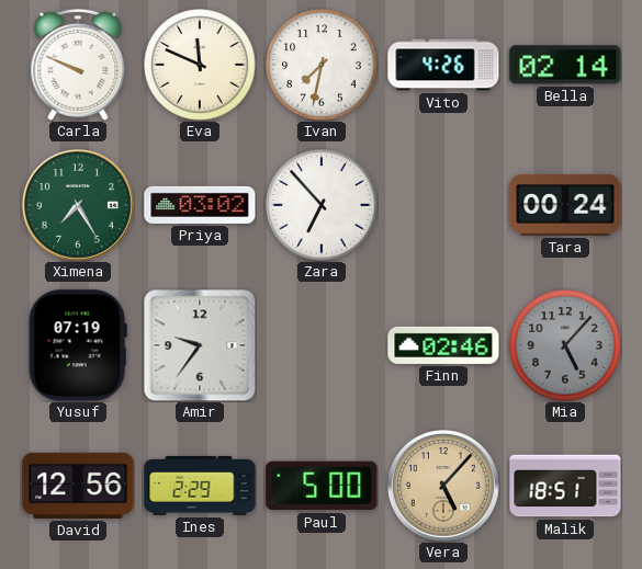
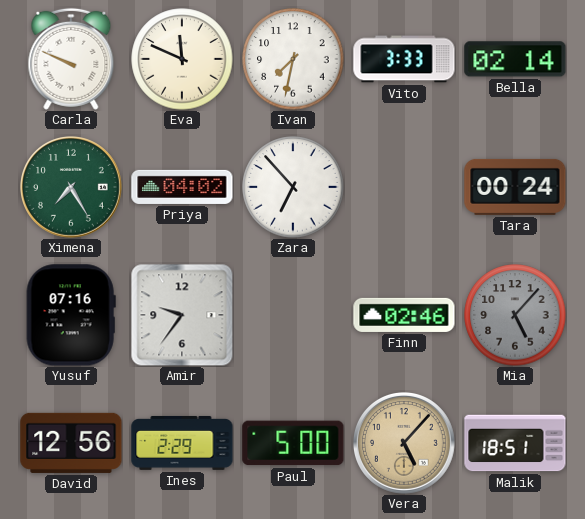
Vito: 4:26 -> 3:33 (404, 59)
Priya: 03:02 -> 04:02 (182, 187)
Yusuf: 07:19 -> 07:16 (71, 315)
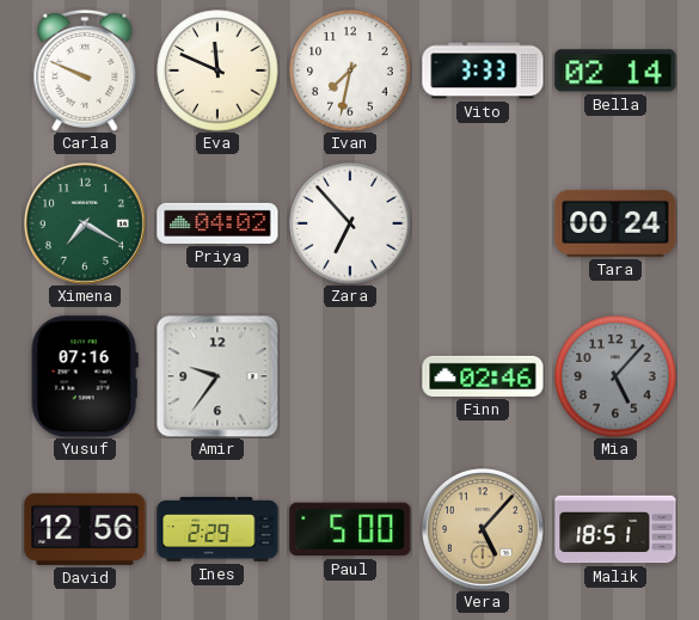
Ximena: 7:25 -> 7:20 (86, 225)
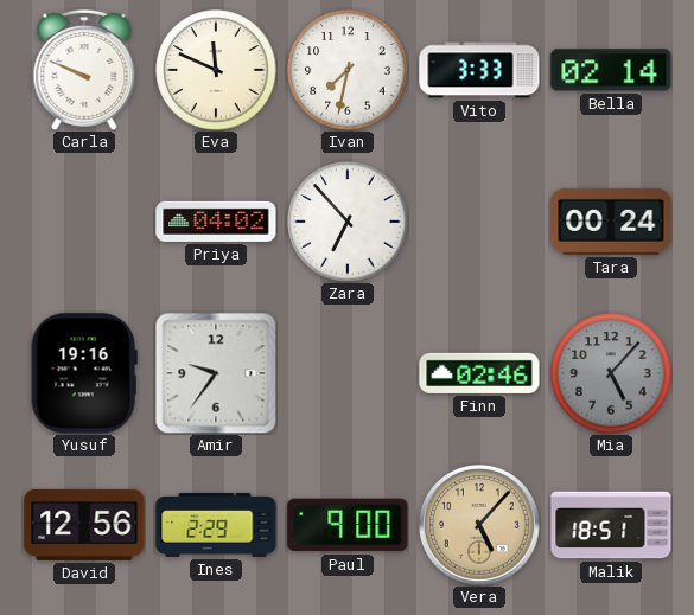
Ximena: 7:20 -> none (86, 225)
Yusuf: 07:16 -> 19:16 (84, 373)
Paul: 5:00 -> 9:00 (348, 525)
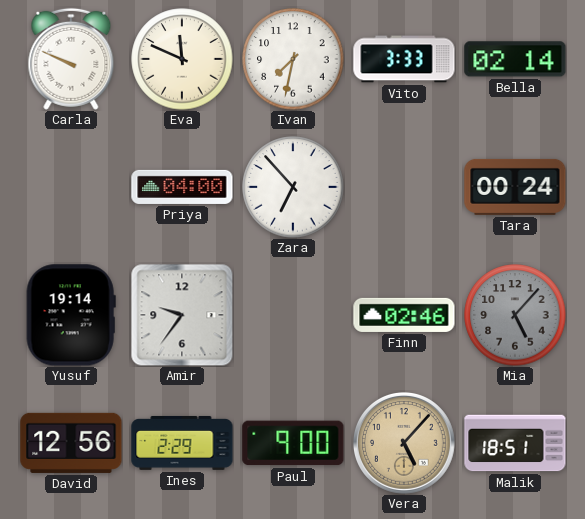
Priya: 04:02 -> 04:00 (182, 187)
Yusuf: 19:16 -> 19:14 (71, 315)
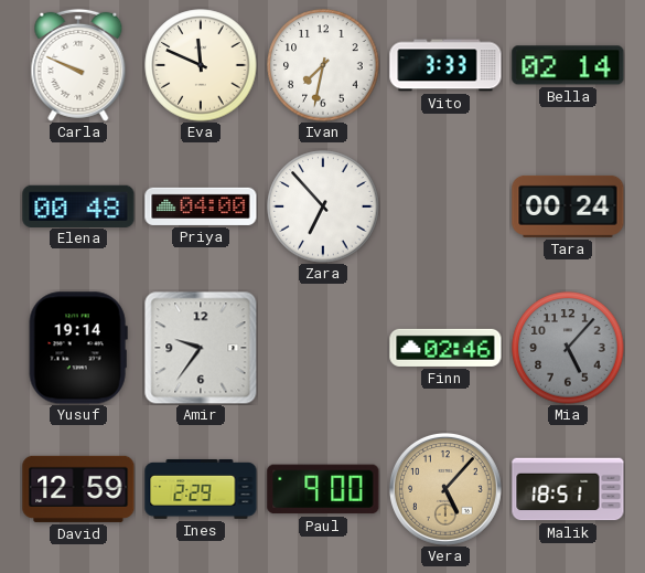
Elena: none -> 00:48 (78, 205)
David: 12:56 -> 12:59 (78, 489)
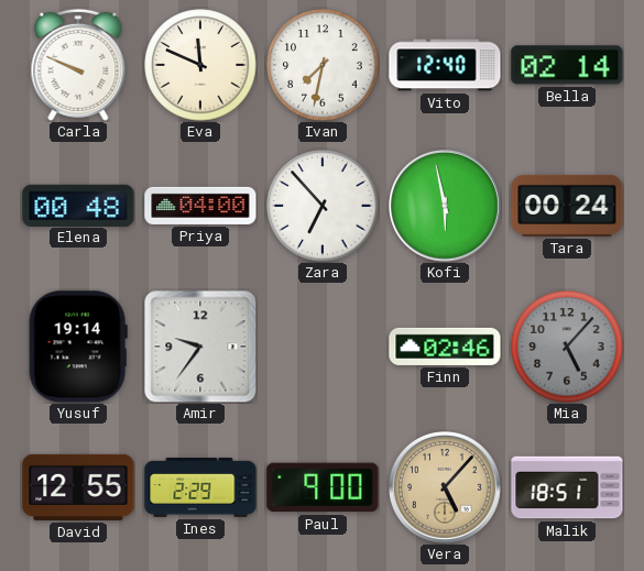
Vito: 3:33 -> 12:40 (445, 65)
Kofi: none -> 5:58 (446, 207)
David: 12:59 -> 12:55 (78, 487)
